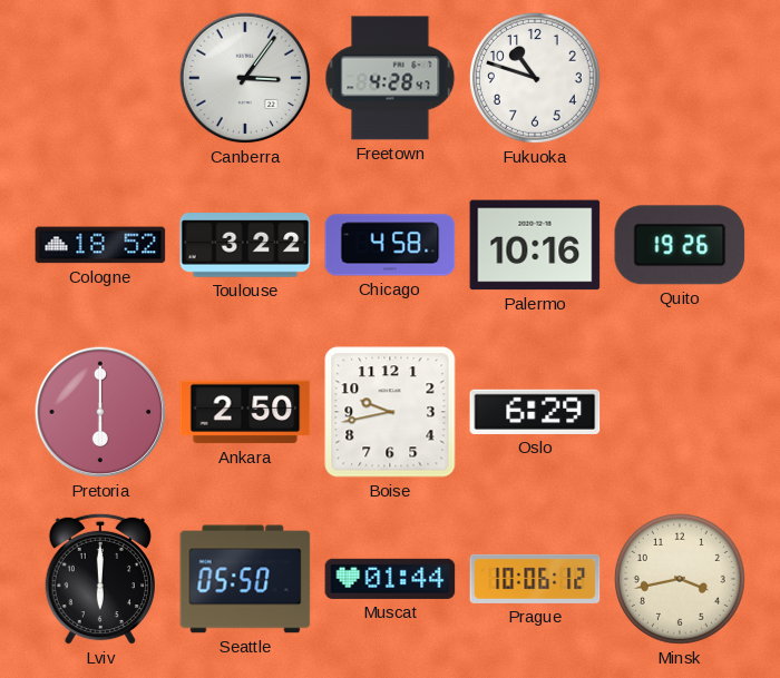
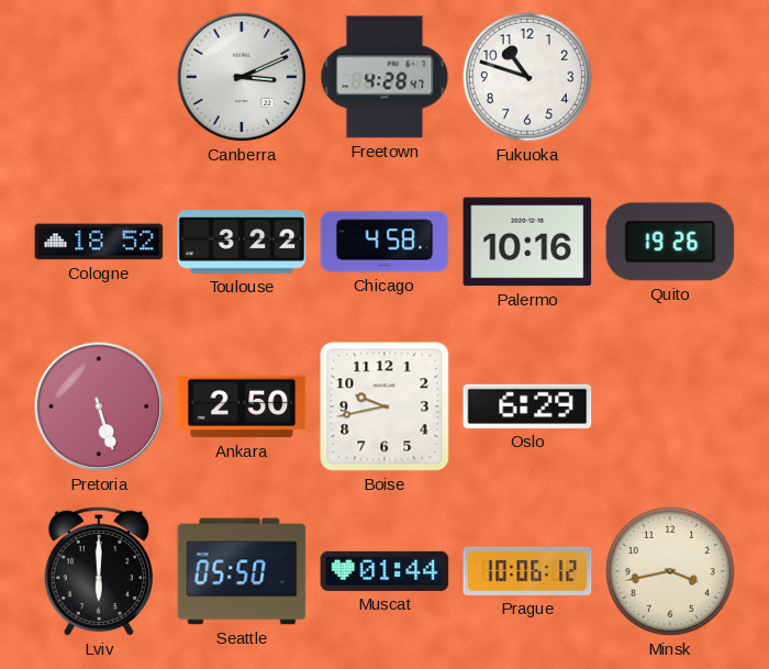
Canberra: 3:06 -> 3:11 (242, 77)
Pretoria: 6:00 -> 5:27 (99, 406)
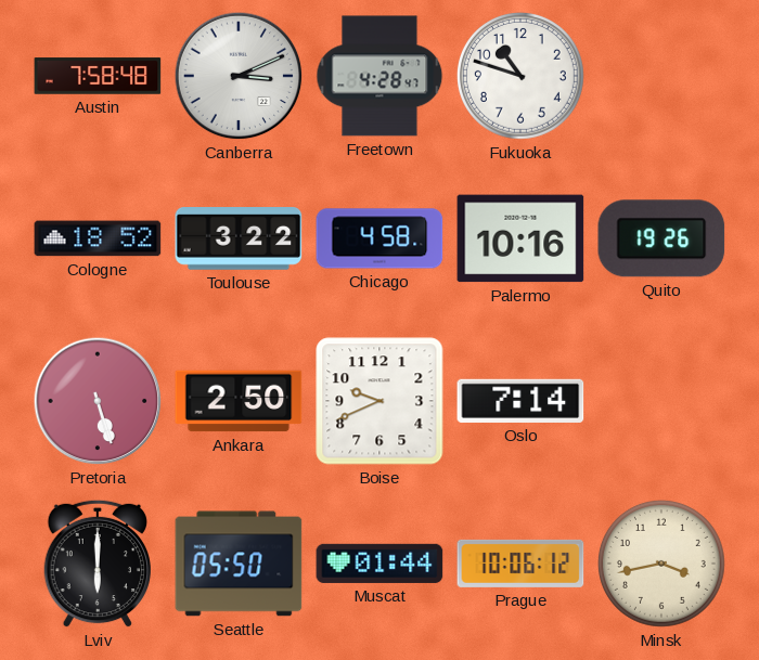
Austin: none -> 7:58 (98, 76)
Boise: 9:43 -> 9:41 (379, 401)
Oslo: 6:29 -> 7:14 (520, 401)
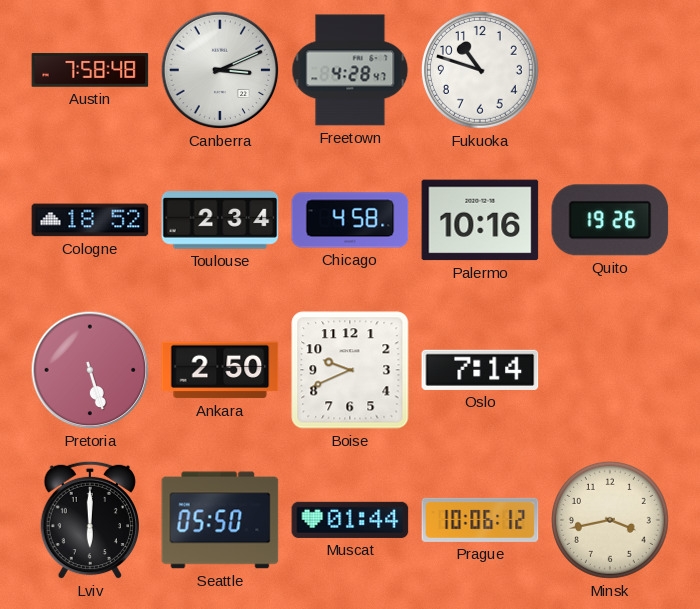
Toulouse: 3:22 -> 2:34 (220, 221)
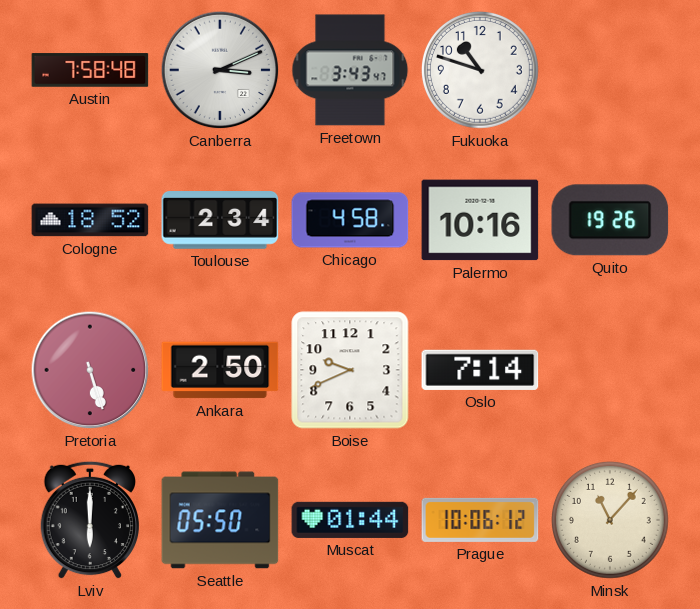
Freetown: 4:28 -> 3:43 (350, 70)
Minsk: 3:43 -> 11:07 (610, 520)
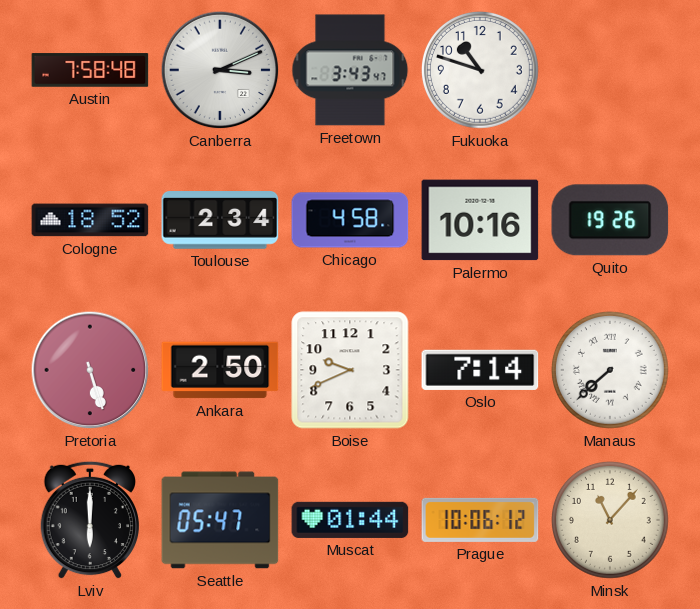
Manaus: none -> 7:38 (610, 370)
Seattle: 05:50 -> 05:47 (220, 520)
